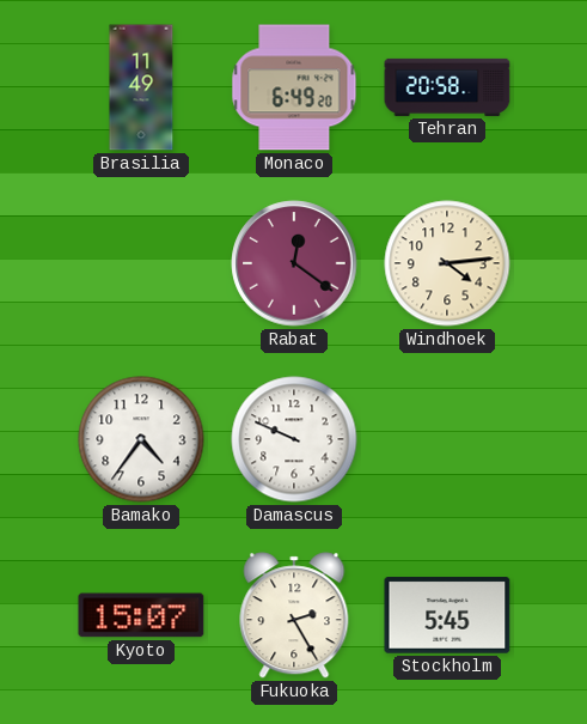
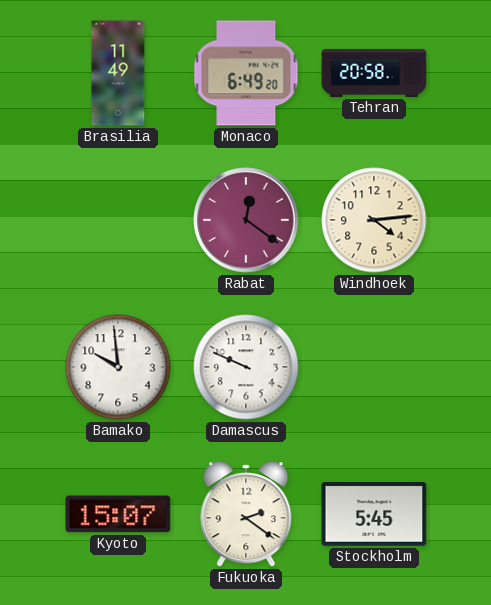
Bamako: 4:36 -> 9:59 (118, 367)
Fukuoka: 2:25 -> 2:21 (246, 514)
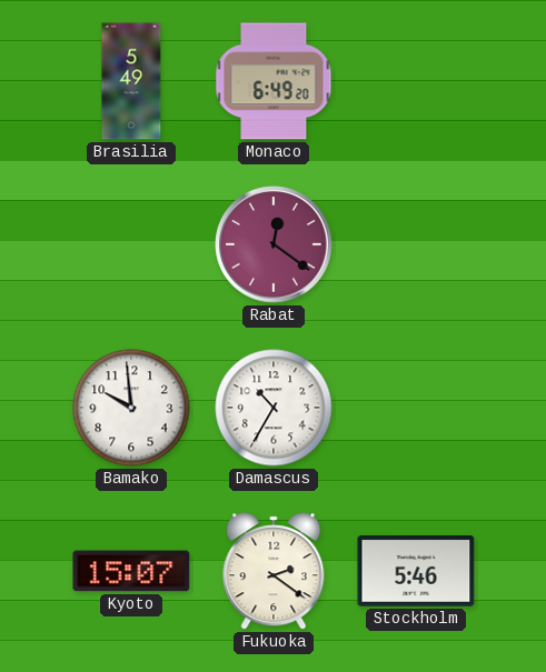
Brasilia: 11:49 -> 5:49 (131, 81)
Tehran: 20:58 -> none (374, 73)
Windhoek: 4:14 -> none (374, 220)
Damascus: 9:49 -> 10:35 (274, 408)
Stockholm: 5:45 -> 5:46 (416, 571)
